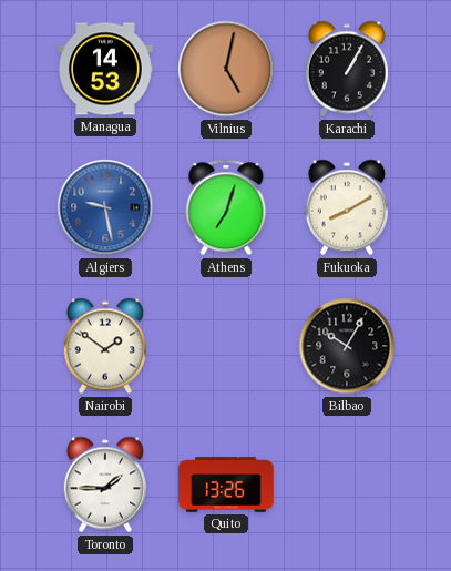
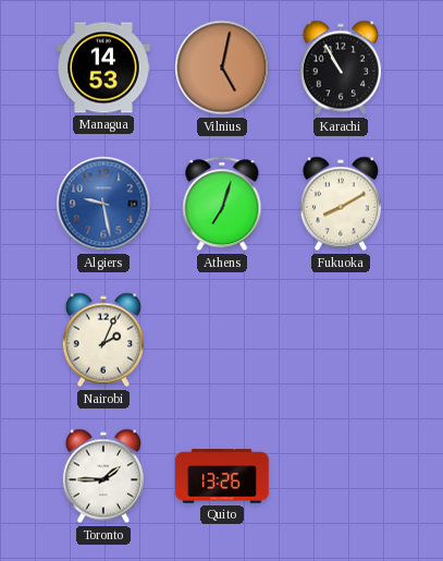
Karachi: 1:05 -> 10:55 (341, 68)
Nairobi: 1:51 -> 2:04 (103, 340)
Bilbao: 10:05 -> none (347, 346)
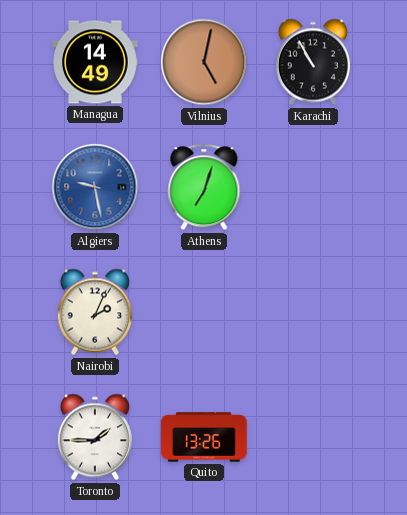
Managua: 14:53 -> 14:49 (95, 62)
Fukuoka: 8:10 -> none (341, 204)
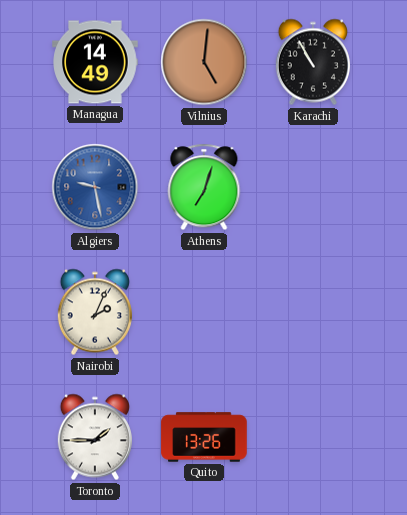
Vilnius: 5:02 -> 5:01 (204, 62)
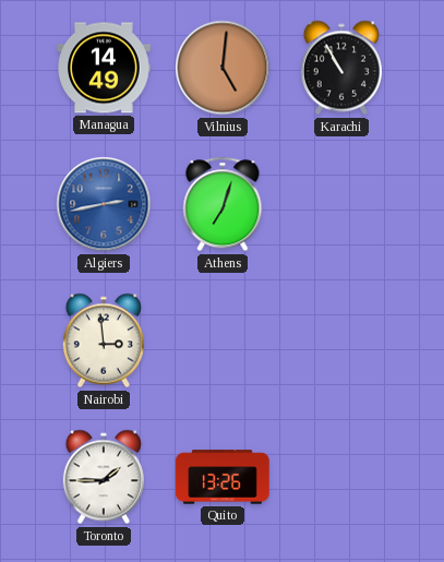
Algiers: 9:28 -> 2:43 (104, 204)
Nairobi: 2:04 -> 2:59 (104, 340)
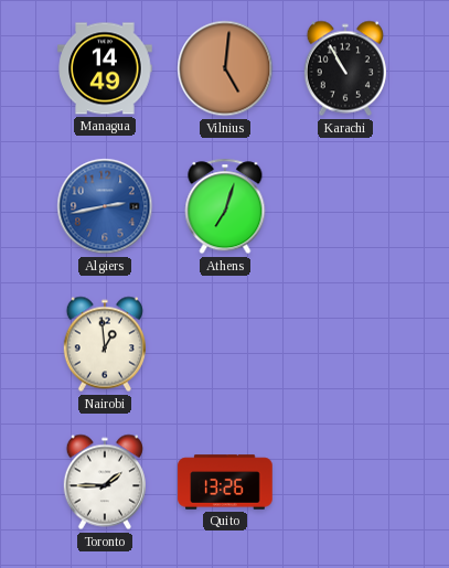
Nairobi: 2:59 -> 12:59 (105, 344)
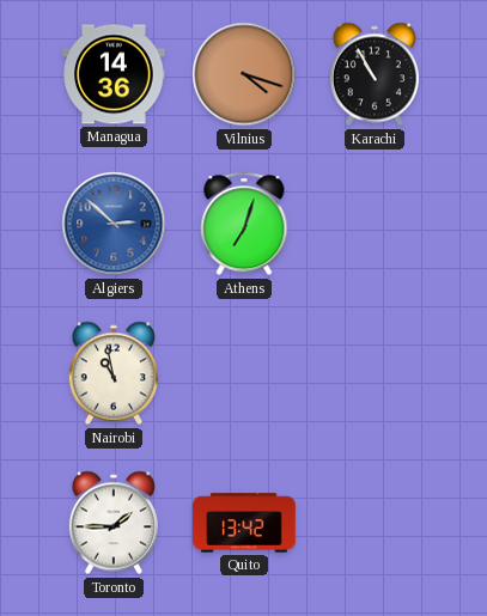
Managua: 14:49 -> 14:36 (114, 74)
Vilnius: 5:01 -> 4:18 (244, 74)
Algiers: 2:43 -> 2:52 (114, 224)
Nairobi: 12:59 -> 10:58 (114, 373)
Quito: 13:26 -> 13:42 (244, 523)
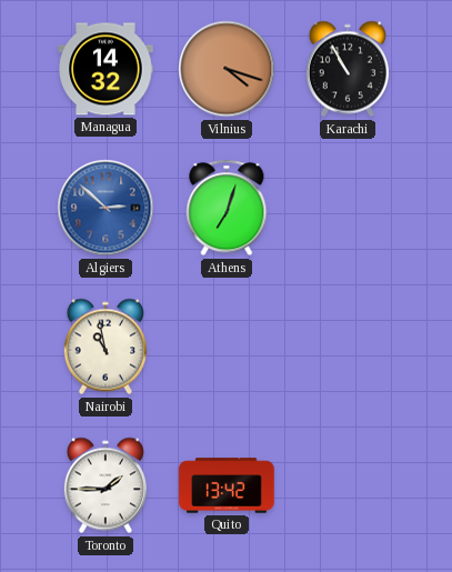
Managua: 14:36 -> 14:32 (106, 69)
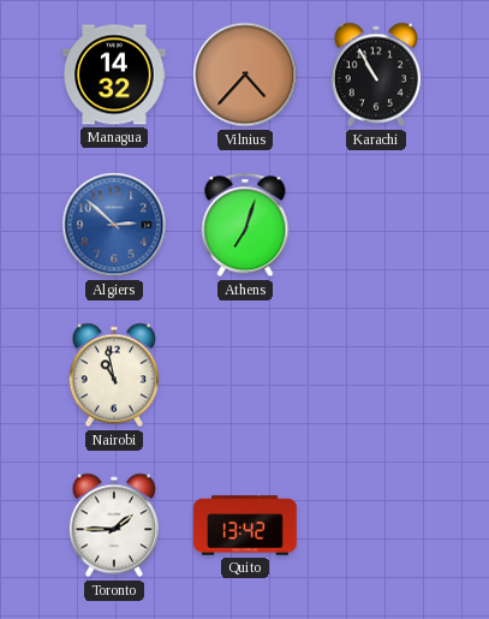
Vilnius: 4:18 -> 4:37 (245, 75)
